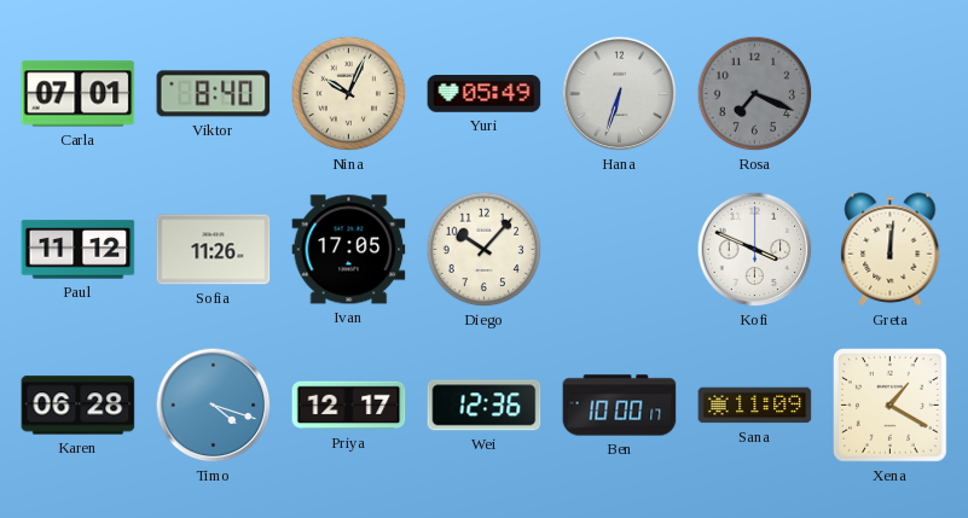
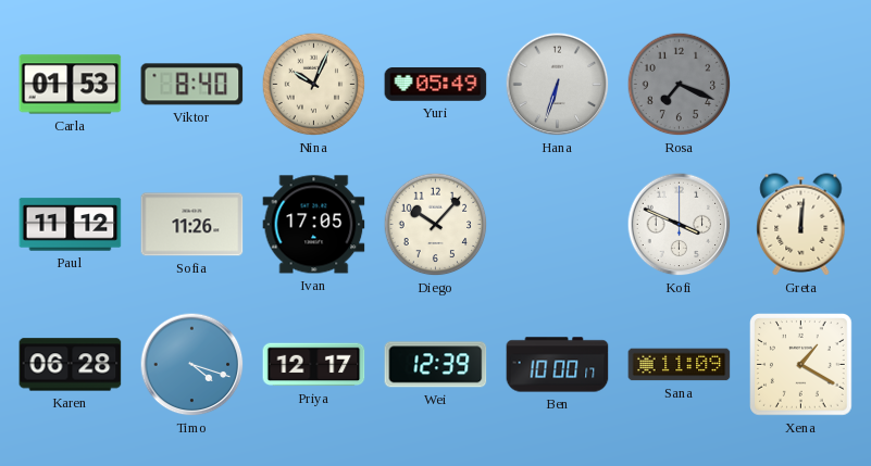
Carla: 07:01 -> 01:53 (71, 85)
Wei: 12:36 -> 12:39 (436, 365)
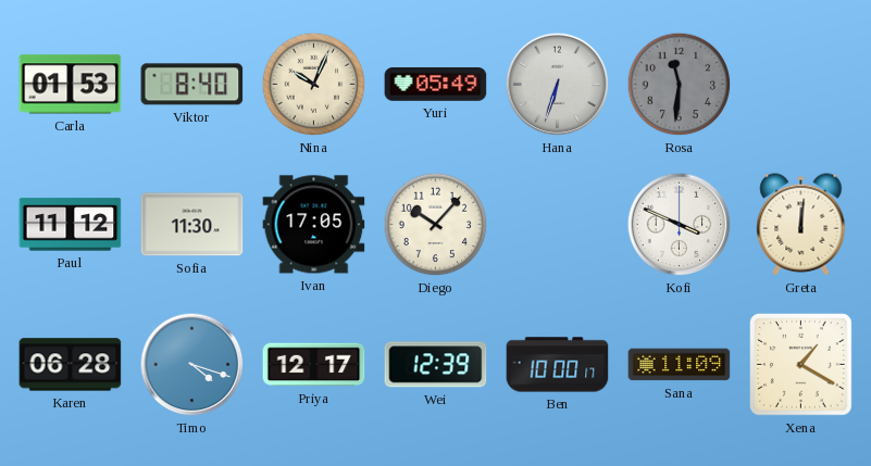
Rosa: 7:19 -> 11:31 (680, 85)
Sofia: 11:26 -> 11:30 (192, 225)
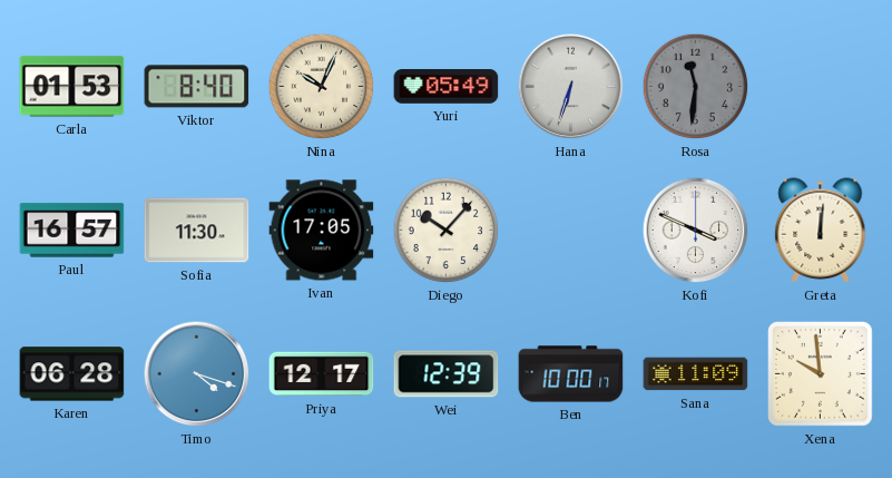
Paul: 11:12 -> 16:57 (72, 231)
Xena: 1:20 -> 9:59 (821, 374)
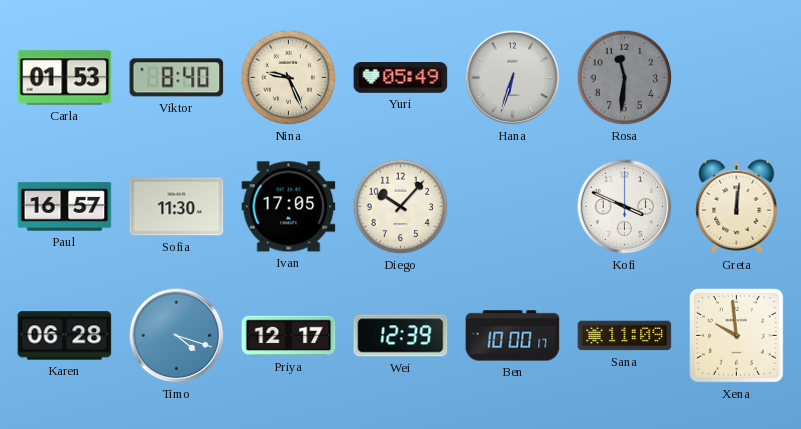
Nina: 10:04 -> 9:26 (289, 78)
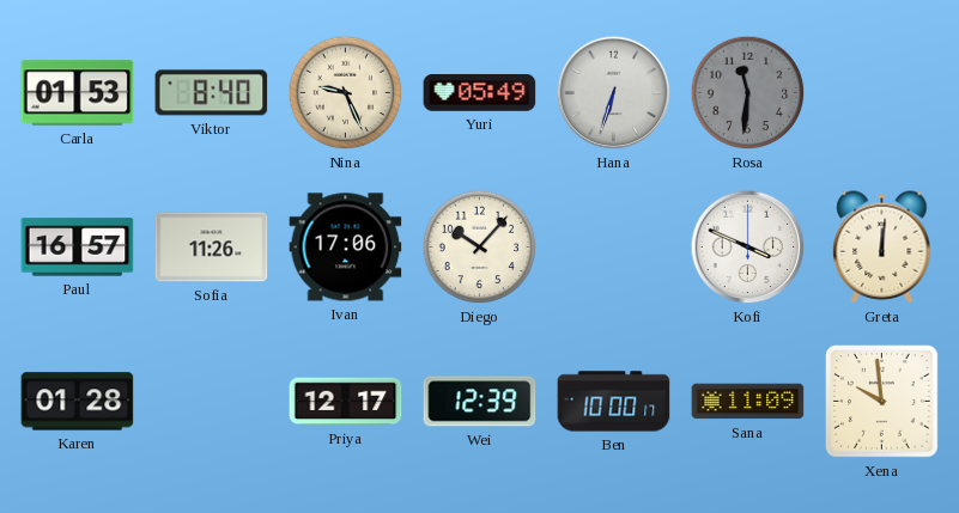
Sofia: 11:30 -> 11:26 (212, 248)
Ivan: 17:05 -> 17:06 (346, 248)
Karen: 06:28 -> 01:28 (78, 402)
Timo: 4:18 -> none (177, 336)
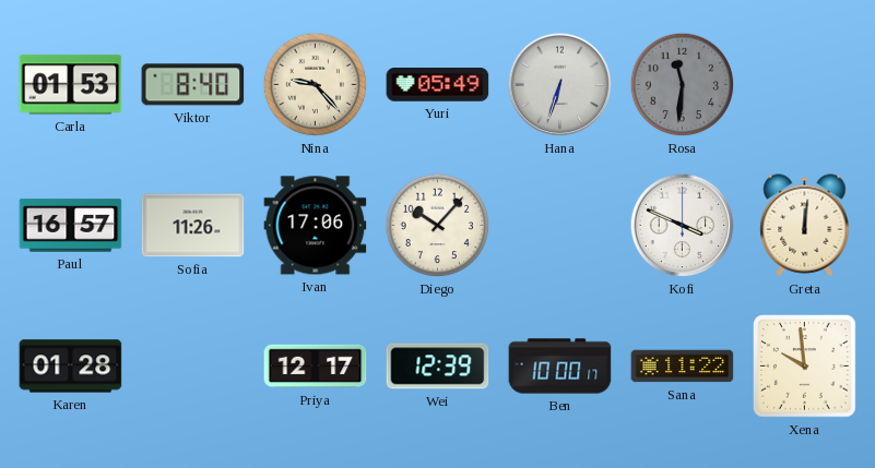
Nina: 9:26 -> 9:23 (316, 85)
Sana: 11:09 -> 11:22 (683, 367)
